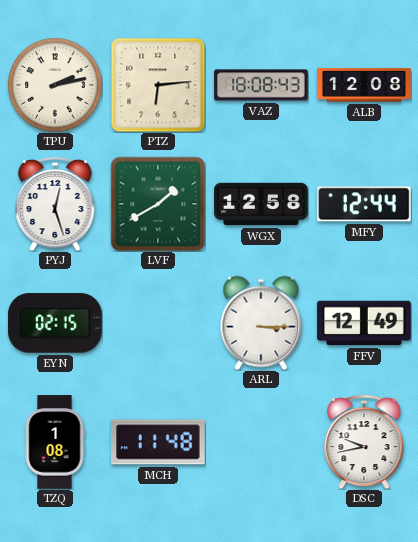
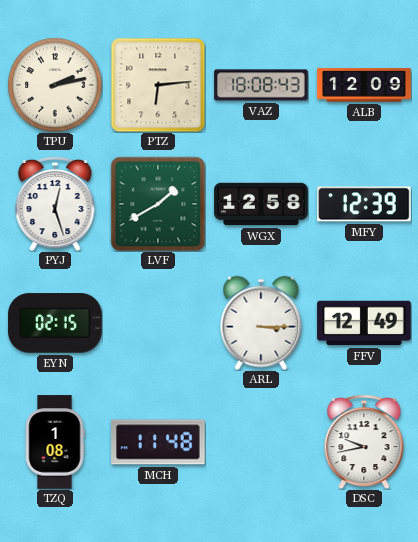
ALB: 12:08 -> 12:09 (364, 85)
MFY: 12:44 -> 12:39 (364, 204)
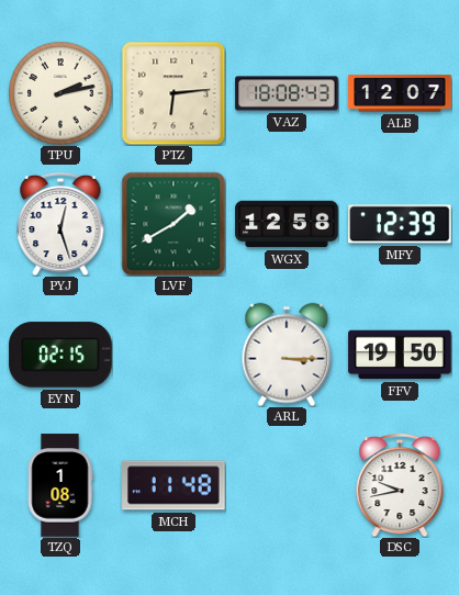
ALB: 12:09 -> 12:07 (400, 93)
FFV: 12:49 -> 19:50 (400, 355)
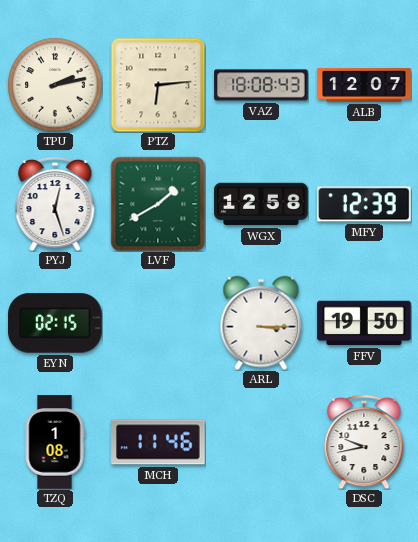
MCH: 11:48 -> 11:46 (158, 442)
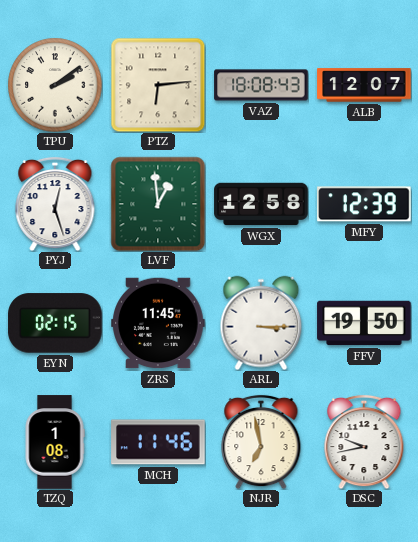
TPU: 2:13 -> 2:09 (55, 85)
LVF: 1:40 -> 12:59 (158, 204)
ZRS: none -> 11:45 (158, 323)
NJR: none -> 6:58 (261, 442)
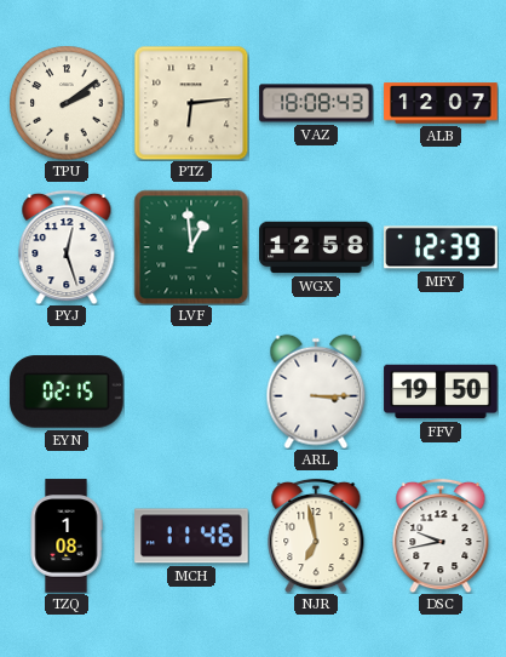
ZRS: 11:45 -> none (158, 323)
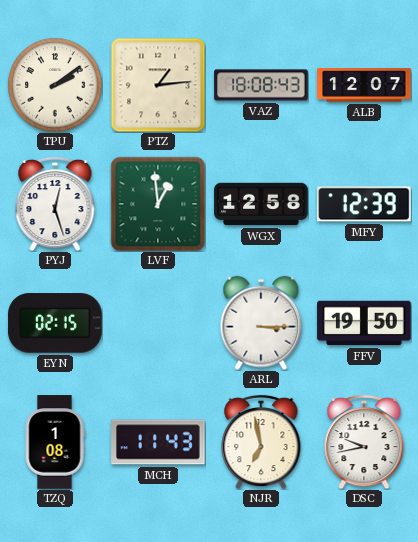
PTZ: 6:14 -> 1:14 (158, 85)
MCH: 11:46 -> 11:43 (158, 442)
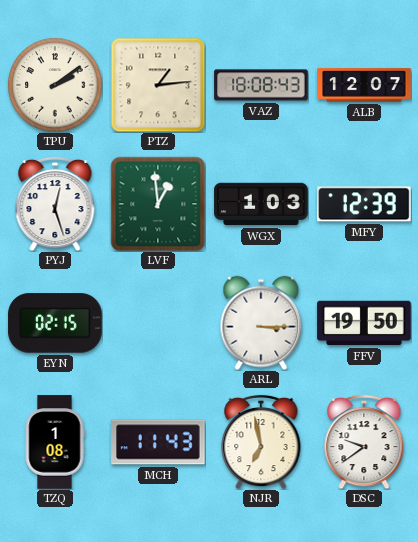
WGX: 12:58 -> 1:03 (261, 204)
DSC: 9:43 -> 9:39 (364, 442)
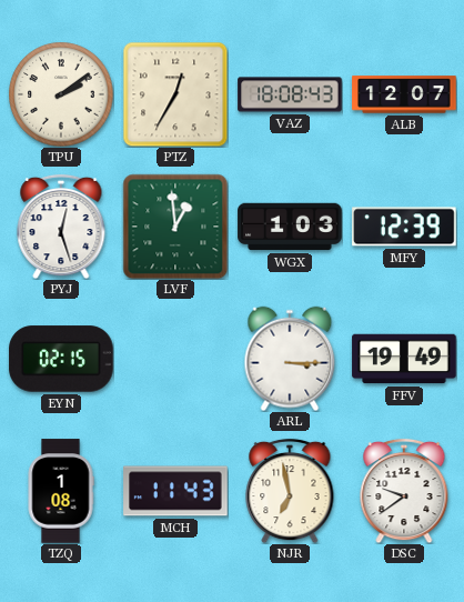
PTZ: 1:14 -> 12:35 (175, 94)
FFV: 19:50 -> 19:49 (404, 359)
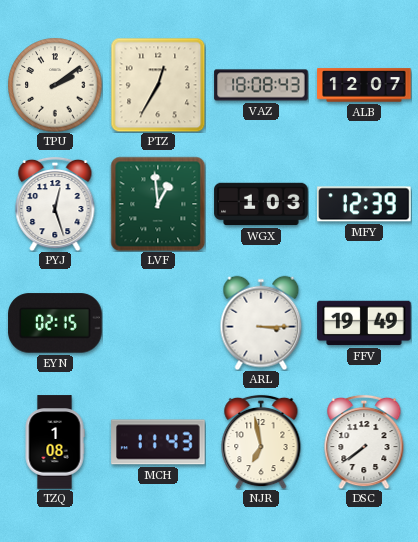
DSC: 9:39 -> 7:39 (364, 442)
